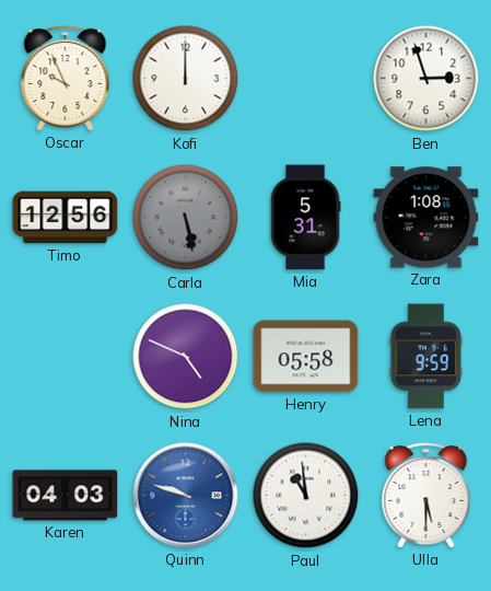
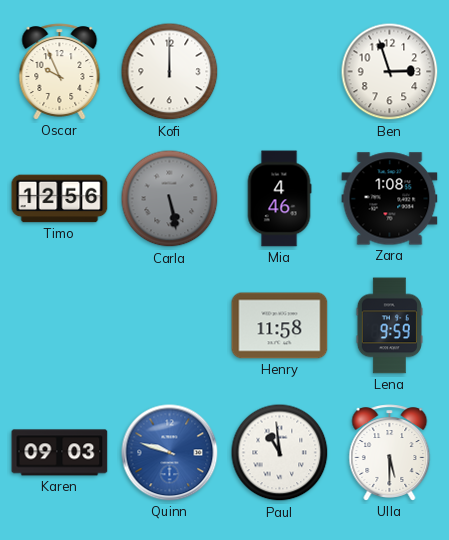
Mia: 5:31 -> 4:46 (279, 199)
Nina: 4:49 -> none (186, 357)
Henry: 05:58 -> 11:58 (280, 326)
Karen: 04:03 -> 09:03 (60, 453)
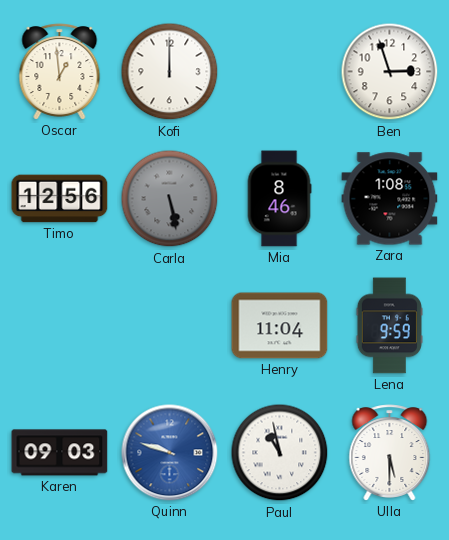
Oscar: 9:56 -> 12:59 (60, 72)
Mia: 4:46 -> 8:46 (279, 199)
Henry: 11:58 -> 11:04 (280, 326)
Paul: 10:59 -> 10:58 (280, 453)
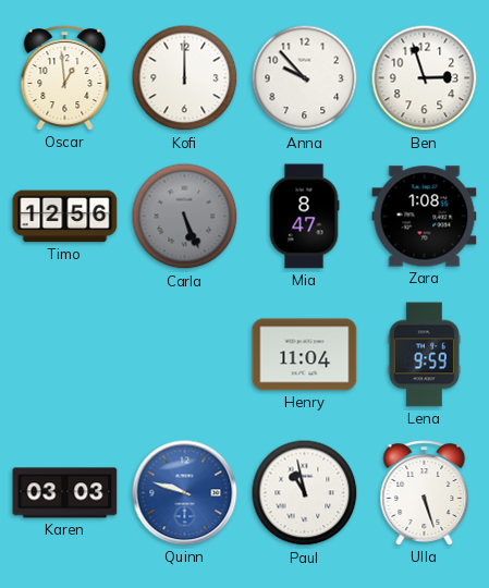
Anna: none -> 9:53 (305, 78)
Carla: 5:28 -> 5:26 (185, 217)
Mia: 8:46 -> 8:47 (304, 217)
Karen: 09:03 -> 03:03 (65, 493)
Ulla: 5:30 -> 5:27 (425, 493)
